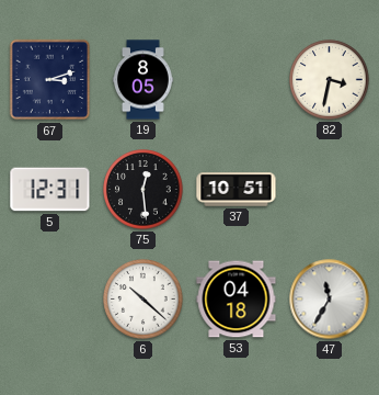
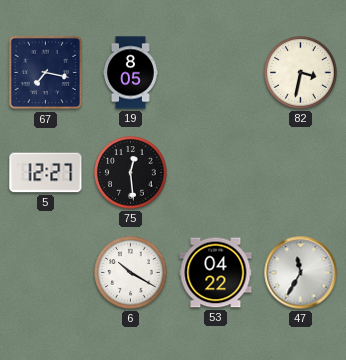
67: 3:12 -> 7:17 (46, 73)
5: 12:31 -> 12:27 (46, 173)
37: 10:51 -> none (237, 190)
6: 10:22 -> 10:20 (131, 273)
53: 04:18 -> 04:22 (216, 273)
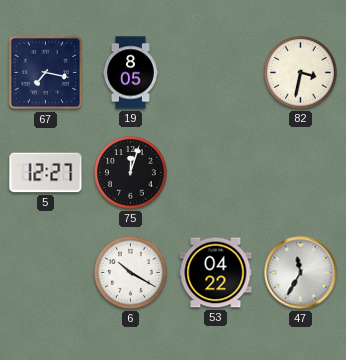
75: 12:29 -> 12:03 (131, 173)
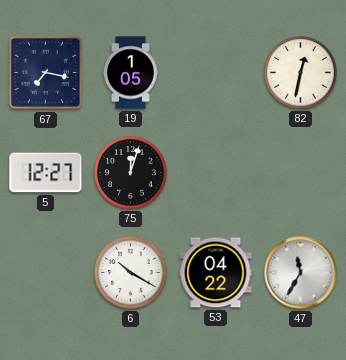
19: 8:05 -> 1:05 (131, 73)
82: 3:32 -> 12:32 (301, 73)
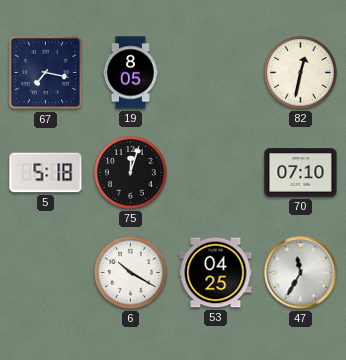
19: 1:05 -> 8:05 (131, 73)
5: 12:27 -> 5:18 (46, 173)
70: none -> 07:10 (301, 173)
53: 04:22 -> 04:25 (216, 273)
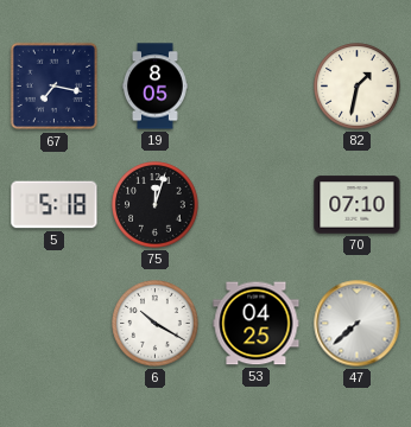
82: 12:32 -> 1:32 (358, 87)
47: 11:35 -> 7:38 (358, 324)
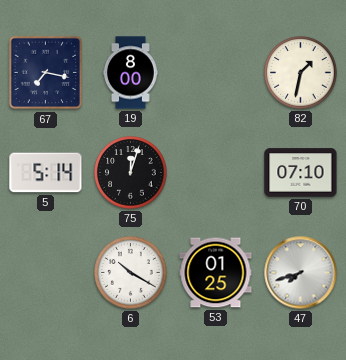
19: 8:05 -> 8:00 (131, 73)
5: 5:18 -> 5:14 (46, 173)
53: 04:25 -> 01:25 (216, 273)
47: 7:38 -> 7:42 (301, 273)
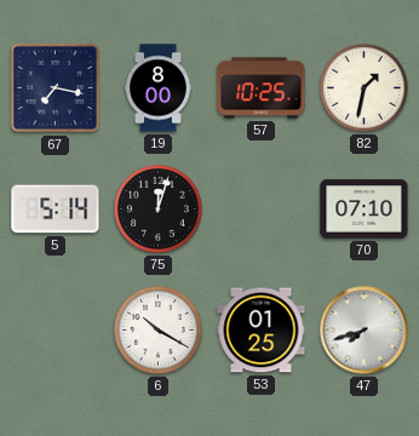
57: none -> 10:25 (262, 88)
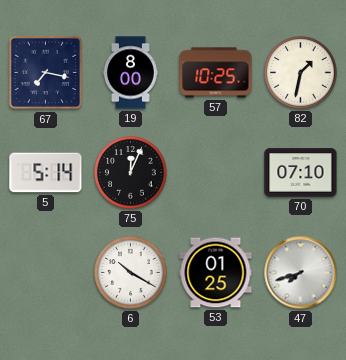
75: 12:03 -> 12:04 (131, 173)
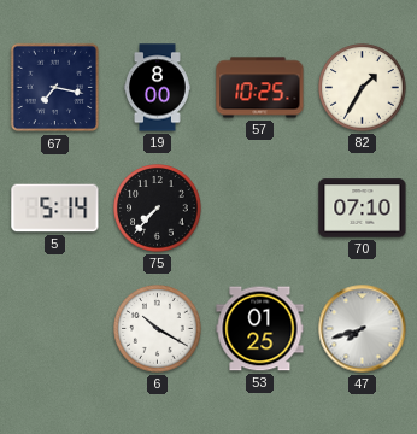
82: 1:32 -> 1:35 (363, 88)
75: 12:04 -> 7:37 (158, 209)
